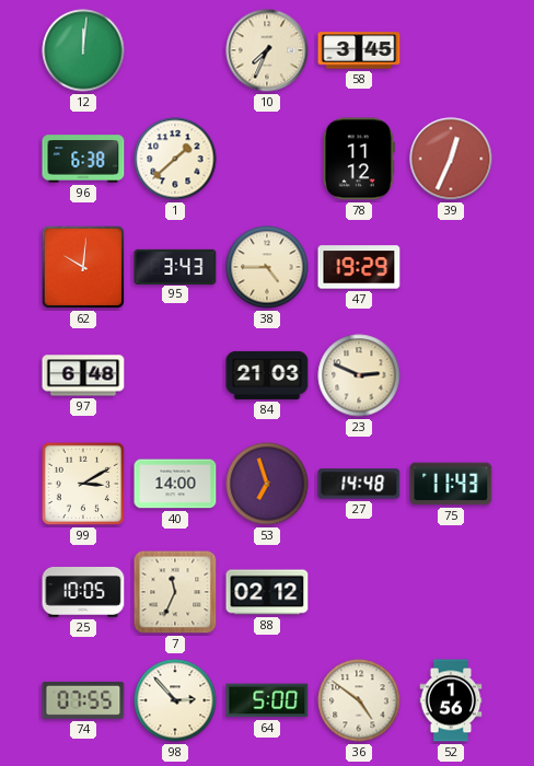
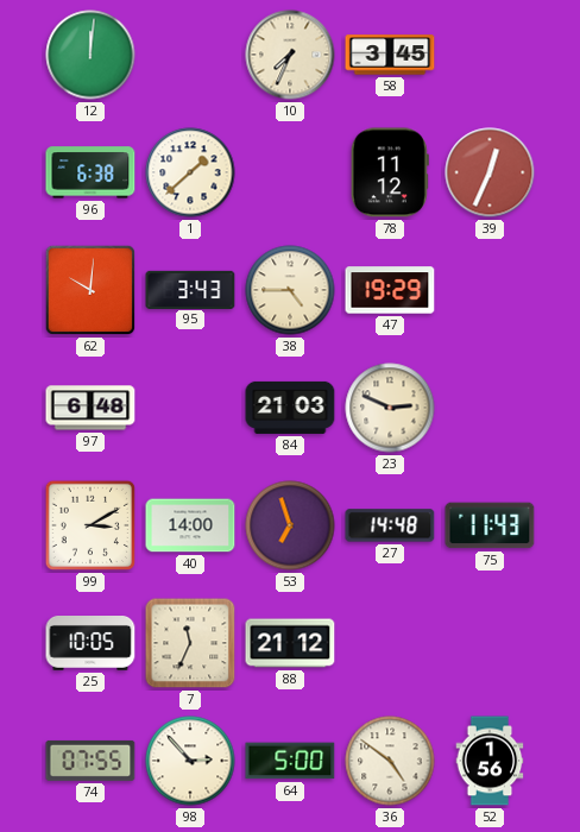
88: 02:12 -> 21:12 (290, 643)
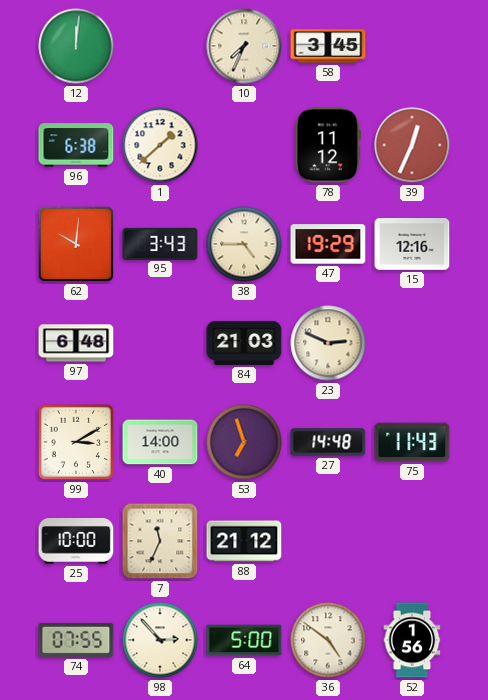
15: none -> 12:16 (412, 244)
25: 10:05 -> 10:00 (76, 542)
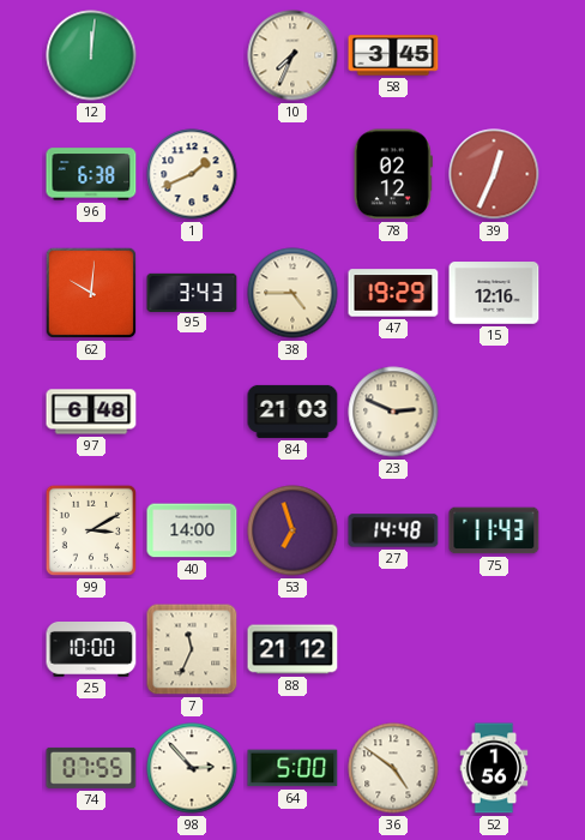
1: 1:38 -> 1:41 (192, 174)
78: 11:12 -> 02:12 (393, 174)
